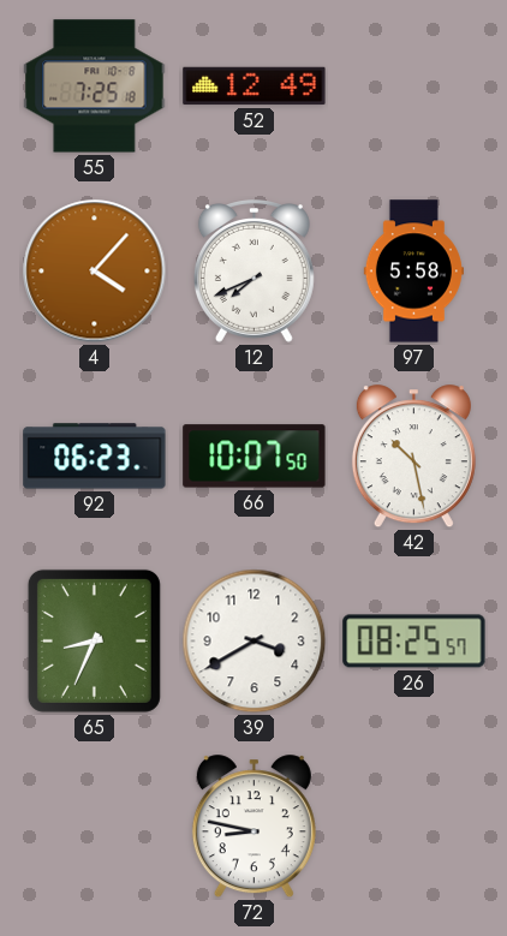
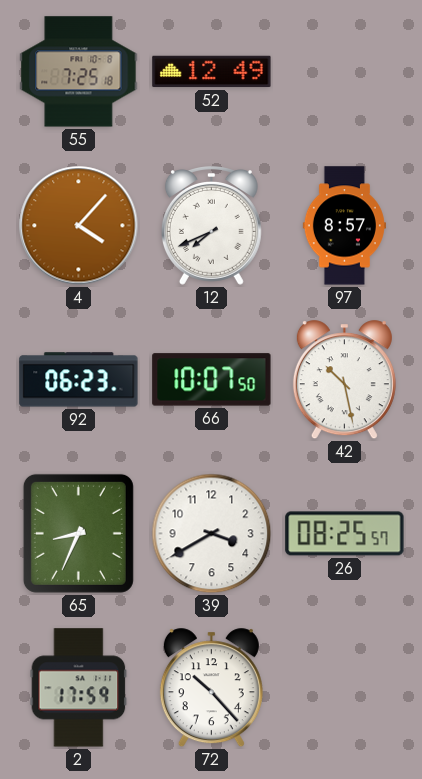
97: 5:58 -> 8:57 (344, 226)
2: none -> 17:59 (79, 688)
72: 8:47 -> 10:23 (211, 688)
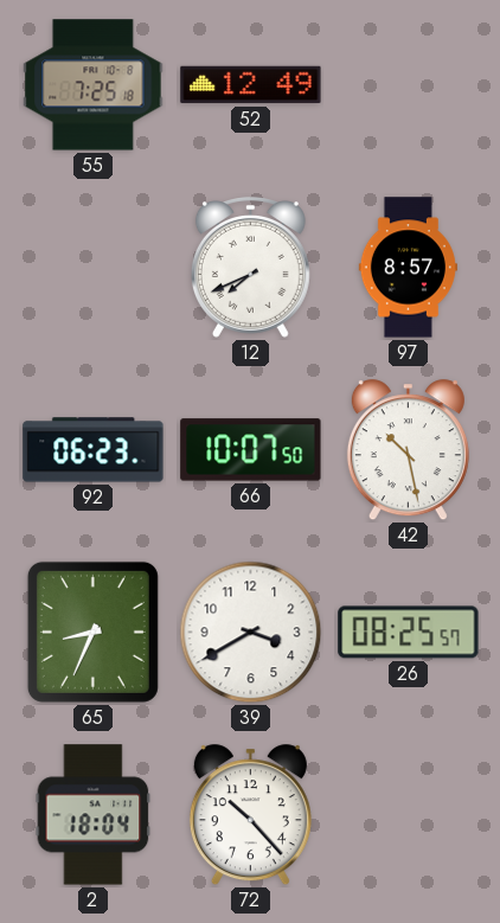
4: 4:07 -> none (79, 226)
2: 17:59 -> 18:04 (94, 815)
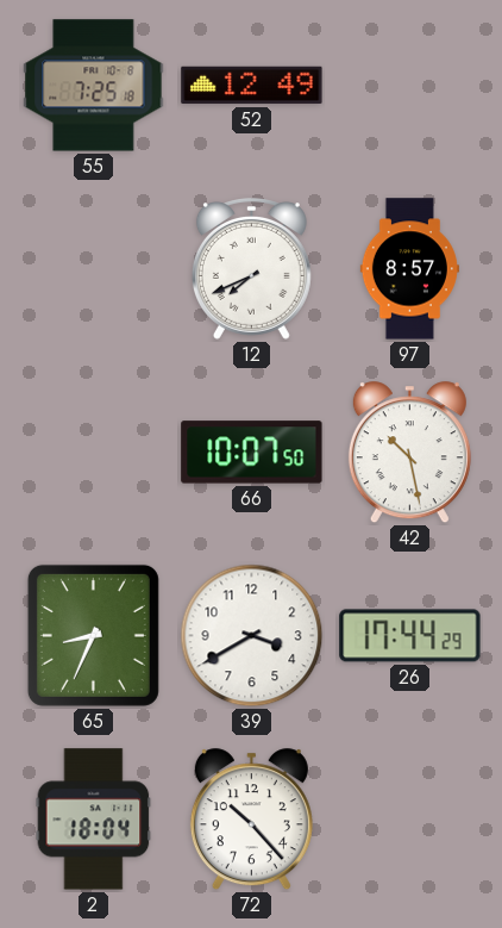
92: 06:23 -> none (94, 450)
26: 08:25 -> 17:44 (410, 636)
